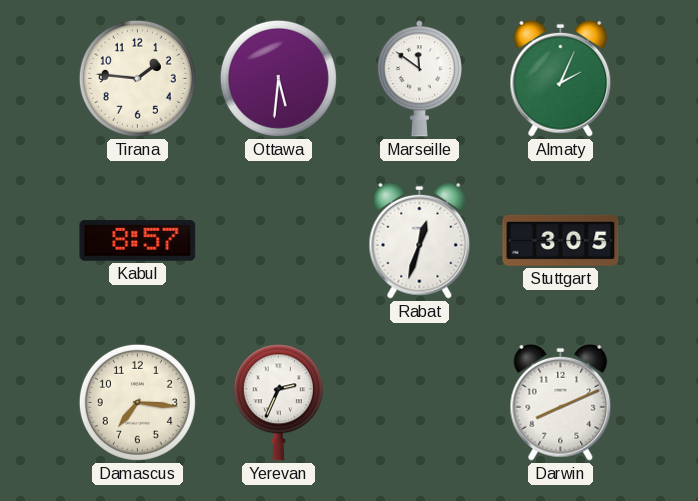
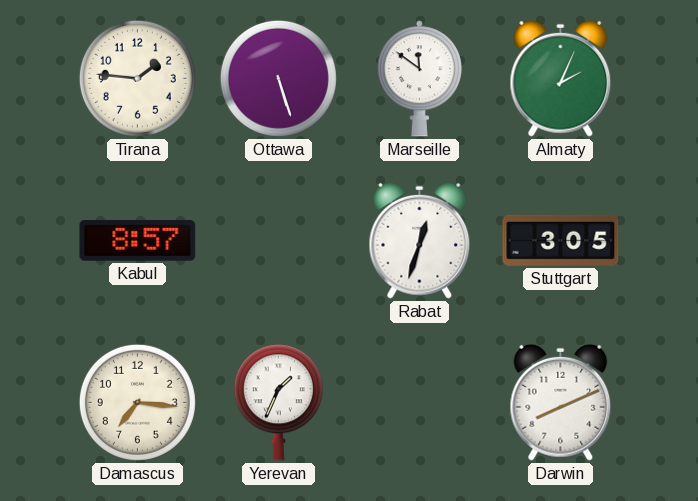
Ottawa: 5:31 -> 5:27 (278, 78)
Yerevan: 2:34 -> 1:34 (278, 403)
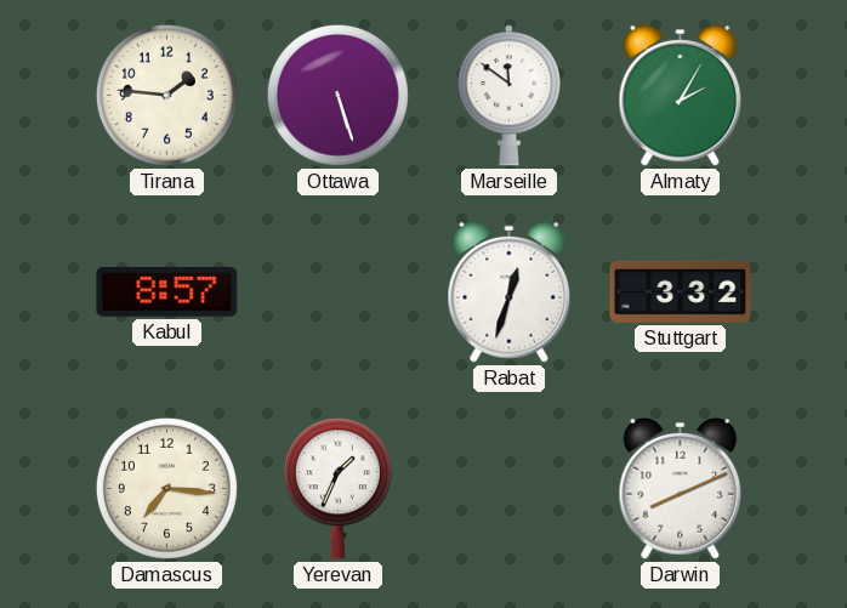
Almaty: 2:04 -> 2:05 (681, 95)
Stuttgart: 3:05 -> 3:32 (681, 291)
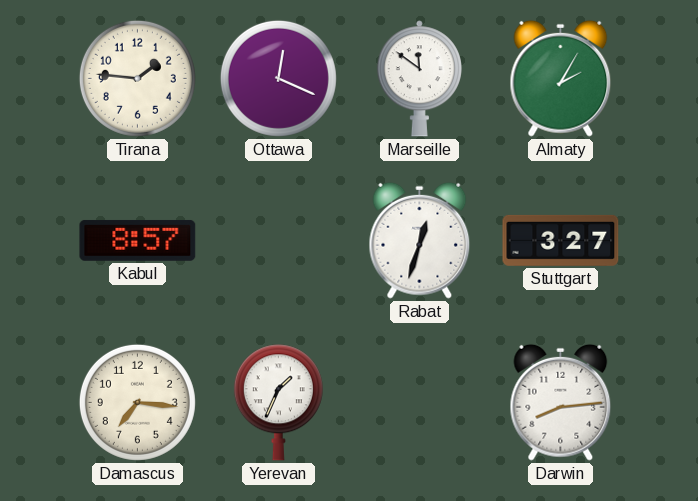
Ottawa: 5:27 -> 12:19 (278, 78)
Stuttgart: 3:32 -> 3:27 (561, 240)
Darwin: 8:11 -> 8:14 (561, 402)
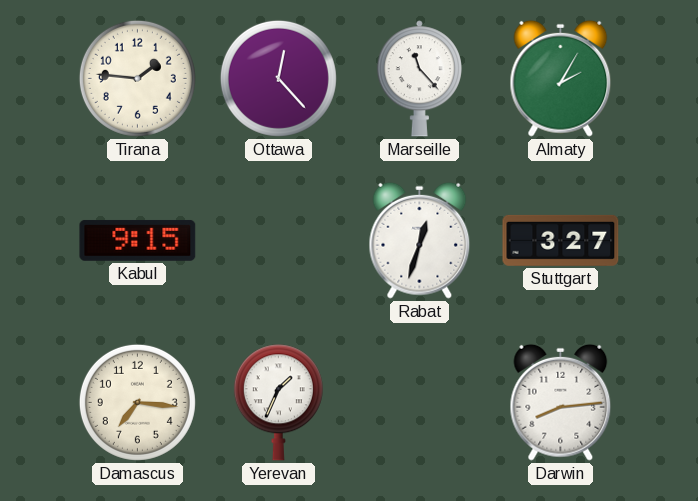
Ottawa: 12:19 -> 12:23 (278, 78)
Marseille: 11:51 -> 11:23 (419, 79)
Kabul: 8:57 -> 9:15 (138, 240)
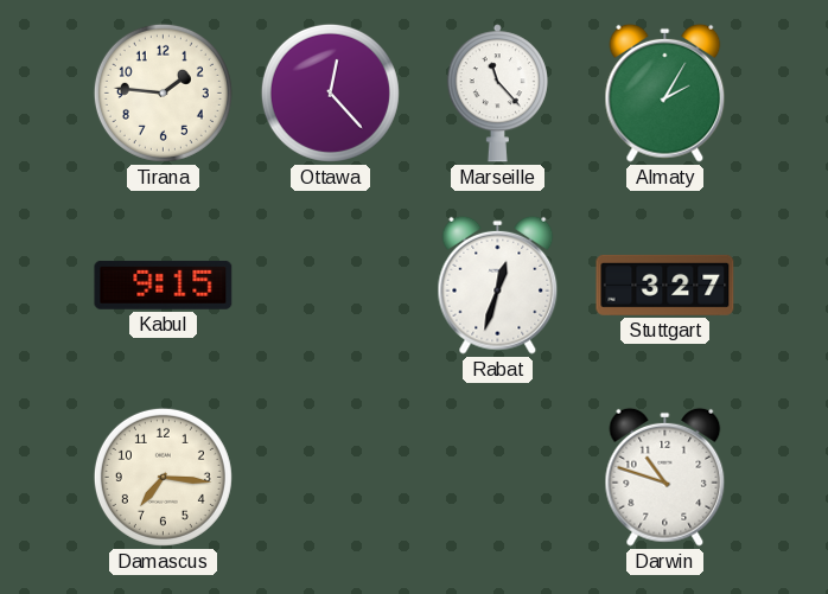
Yerevan: 1:34 -> none (278, 403)
Darwin: 8:14 -> 10:48 (665, 477)
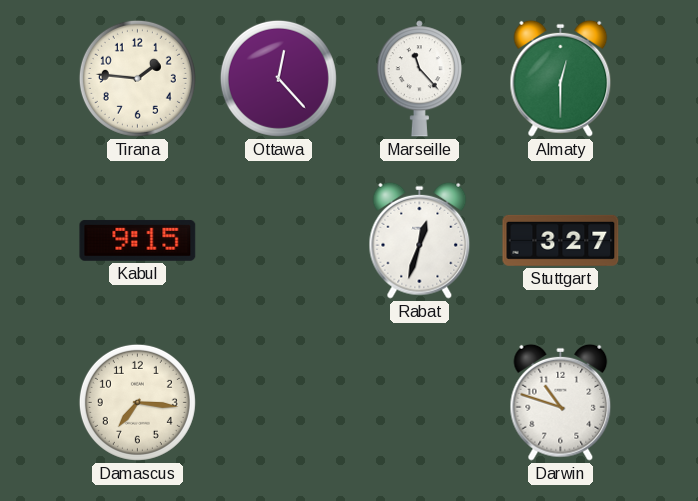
Almaty: 2:05 -> 12:30 (561, 78)
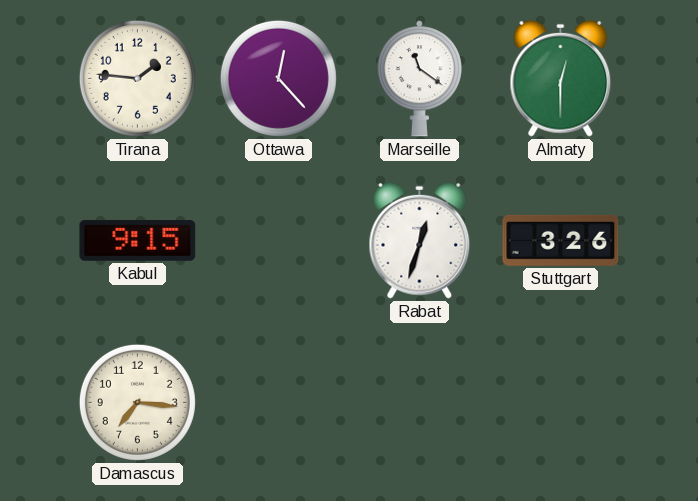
Marseille: 11:23 -> 11:21 (419, 79)
Stuttgart: 3:27 -> 3:26 (561, 240)
Darwin: 10:48 -> none (561, 402)
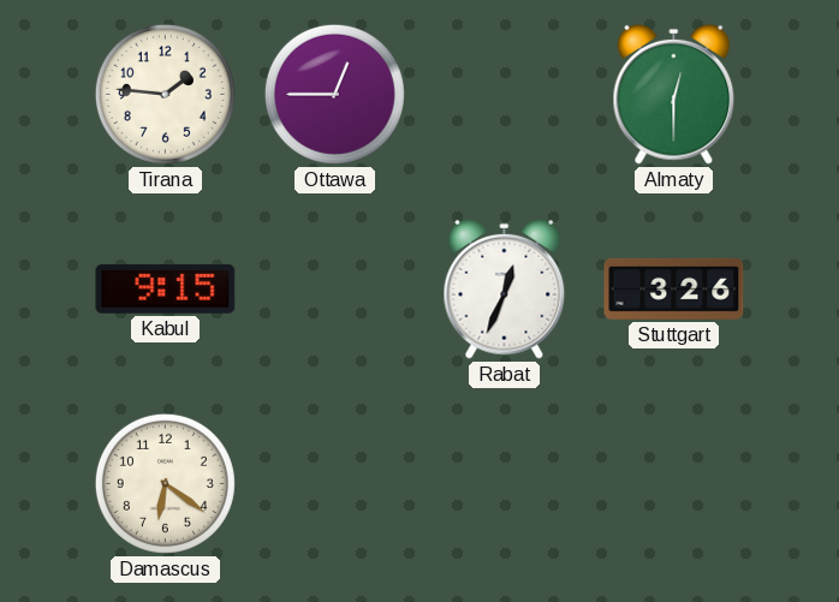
Ottawa: 12:23 -> 12:45 (334, 94)
Marseille: 11:21 -> none (419, 79)
Rabat: 12:33 -> 12:34 (505, 288)
Damascus: 7:16 -> 6:21 (165, 483)
